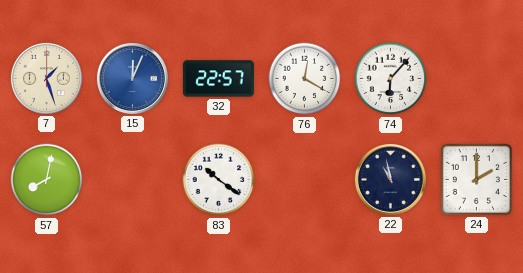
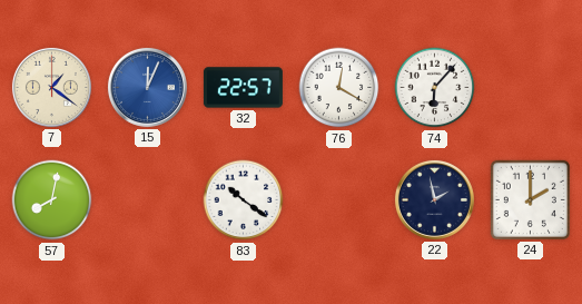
7: 1:27 -> 1:21 (51, 87)
22: 10:58 -> 1:58 (434, 199)
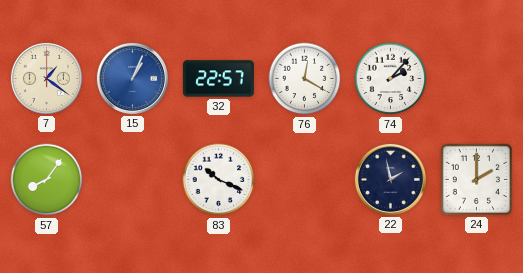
15: 12:04 -> 1:04 (132, 78)
74: 6:07 -> 2:07 (391, 79)
57: 8:02 -> 8:06 (47, 180)
83: 10:21 -> 10:19 (219, 180)
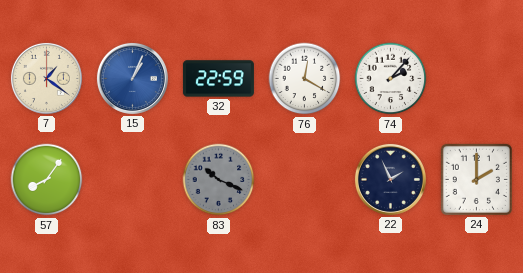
32: 22:57 -> 22:59 (218, 79)
83 dial: white -> grey (219, 180)
22: 1:58 -> 1:56 (390, 179)
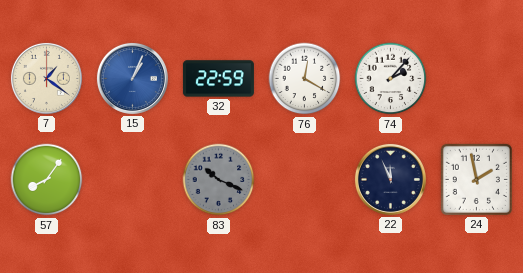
22: 1:56 -> 11:56 (390, 179)
24: 2:00 -> 1:58 (476, 179)
